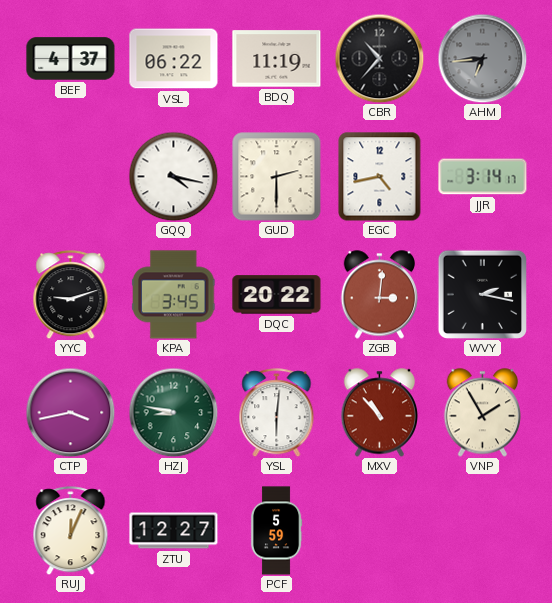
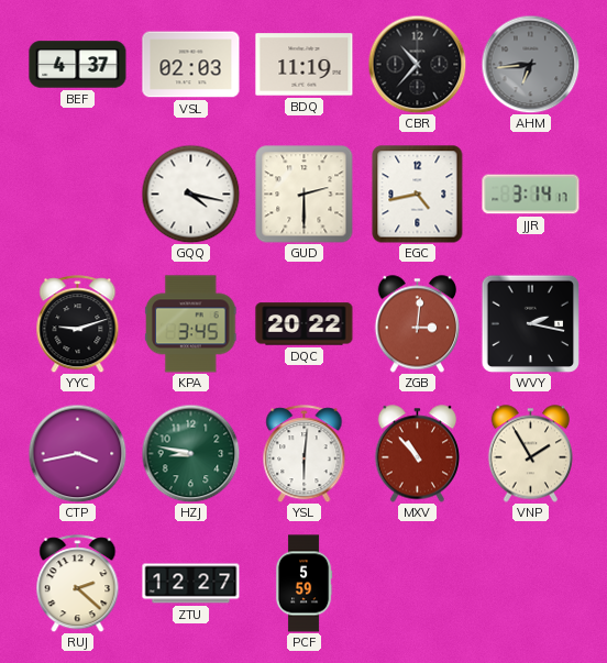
VSL: 06:22 -> 02:03 (191, 65)
RUJ: 12:04 -> 2:22 (78, 584)
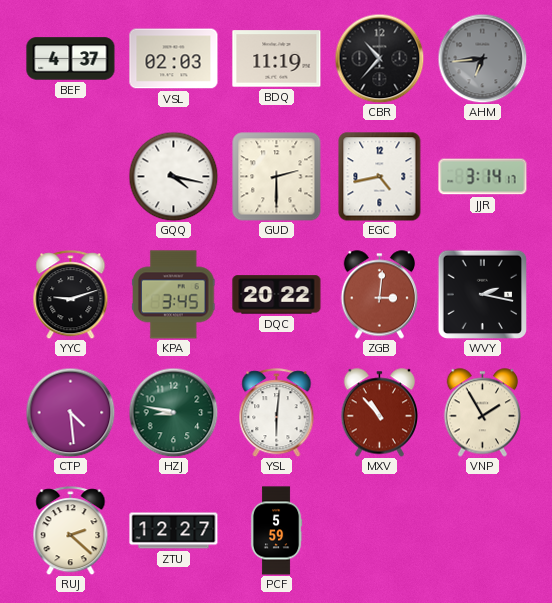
CTP: 3:43 -> 4:29 (70, 412)
